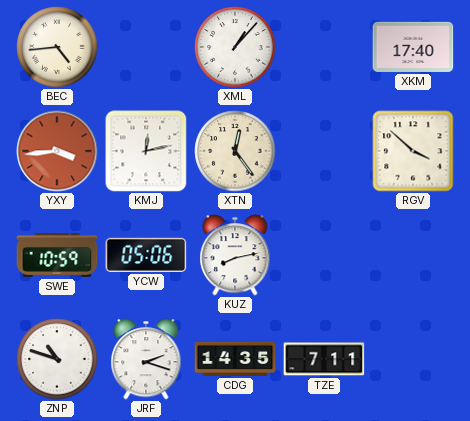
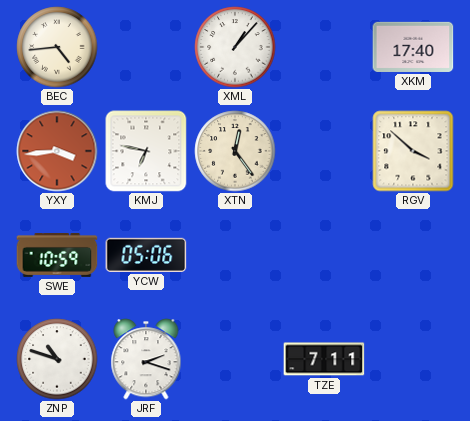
KMJ: 12:13 -> 6:47 (146, 151)
KUZ: 8:13 -> none (235, 255)
CDG: 14:35 -> none (235, 359)
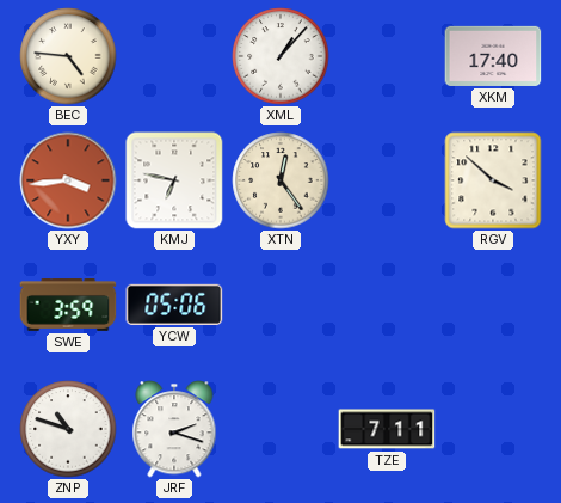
BEC: 4:44 -> 4:46 (68, 56)
SWE: 10:59 -> 3:59 (68, 306)
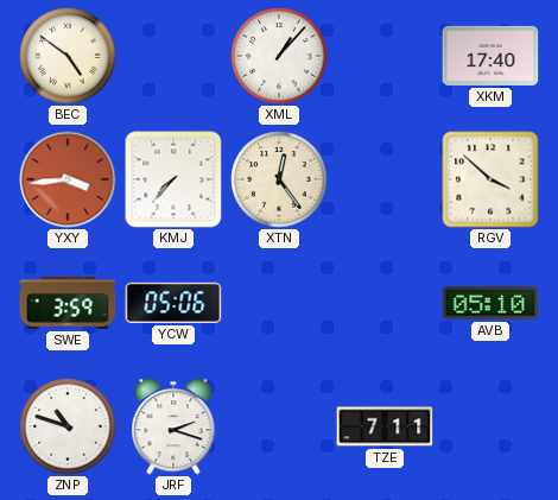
BEC: 4:46 -> 4:51 (68, 56)
KMJ: 6:47 -> 7:37 (173, 179)
AVB: none -> 05:10 (490, 303)
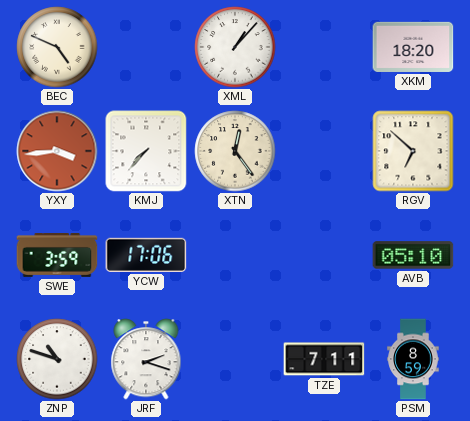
BEC: 4:51 -> 4:49 (57, 47)
XKM: 17:40 -> 18:20 (413, 47)
RGV: 3:52 -> 6:52 (413, 151)
YCW: 05:06 -> 17:06 (146, 255)
PSM: none -> 8:59 (413, 359)
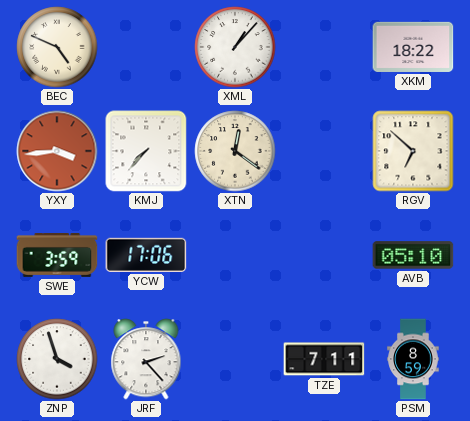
XKM: 18:20 -> 18:22 (413, 47)
XTN: 12:24 -> 12:21 (235, 151)
ZNP: 10:48 -> 3:57 (57, 359)
JRF: 2:18 -> 2:23 (146, 359)
